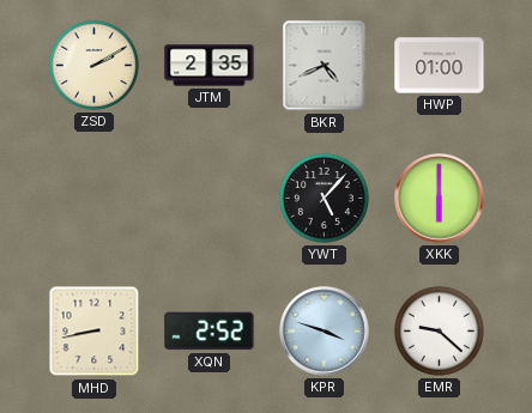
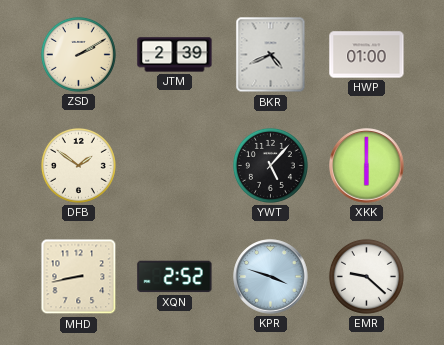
JTM: 2:35 -> 2:39 (175, 55)
DFB: none -> 1:51 (78, 165)
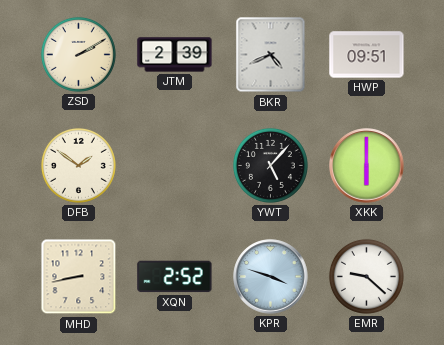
HWP: 01:00 -> 09:51 (367, 55)
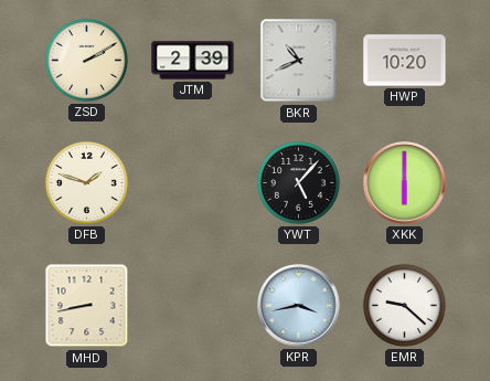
BKR: 4:41 -> 10:41 (299, 61)
HWP: 09:51 -> 10:20 (405, 61)
DFB: 1:51 -> 1:48 (86, 182)
XQN: 2:52 -> none (175, 277)
KPR: 3:48 -> 3:43 (299, 306)
